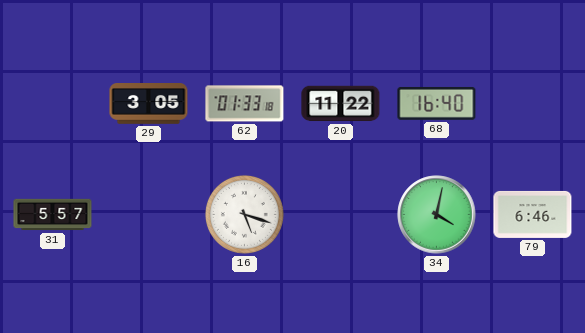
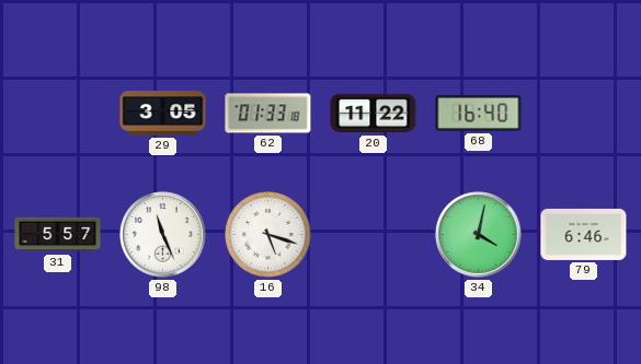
98: none -> 11:26 (163, 235)
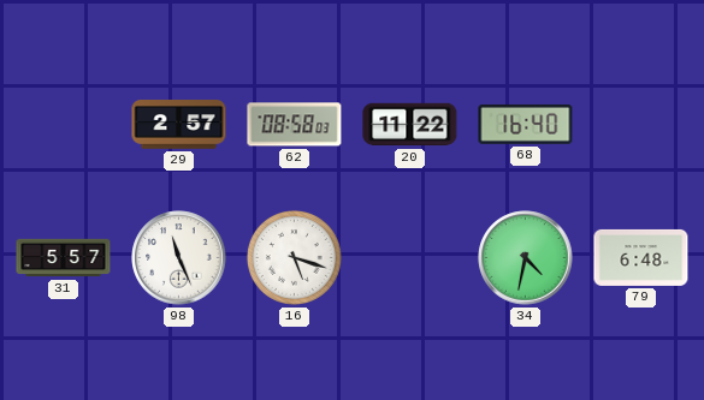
29: 3:05 -> 2:57 (179, 125)
62: 01:33 -> 08:58 (295, 125)
34: 4:02 -> 4:32 (526, 258)
79: 6:46 -> 6:48 (641, 257)
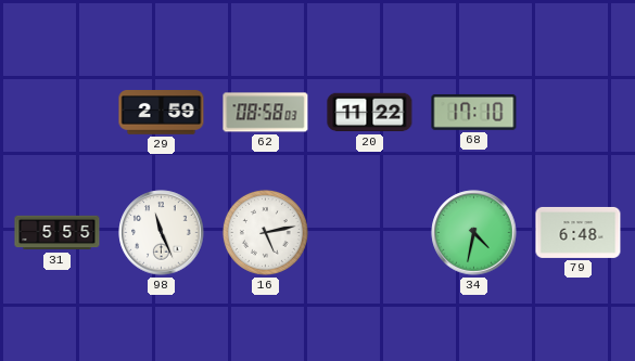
29: 2:57 -> 2:59 (162, 113)
68: 16:40 -> 17:10 (474, 112)
31: 5:57 -> 5:55 (58, 233)
16: 5:18 -> 5:13 (265, 232)
